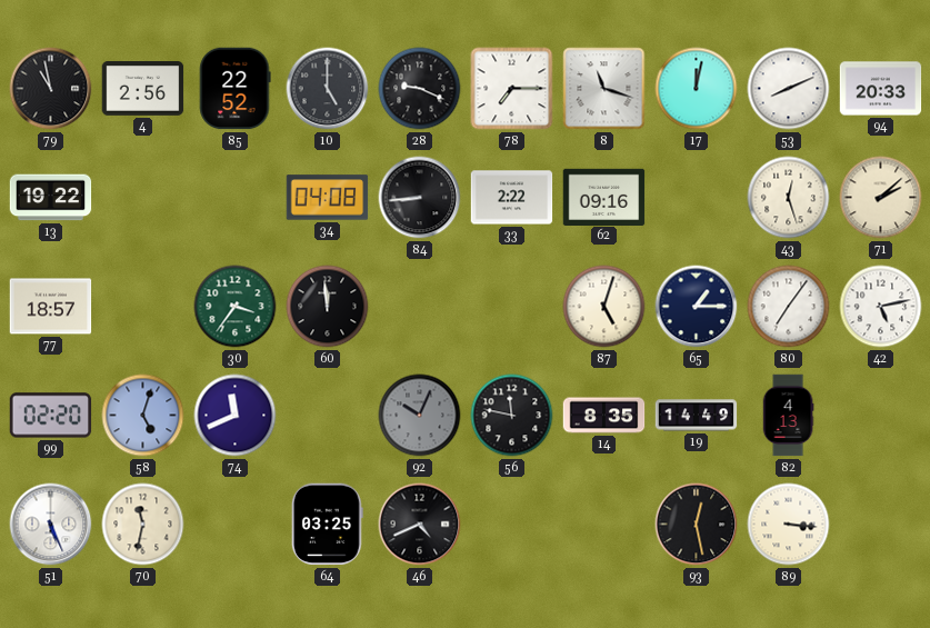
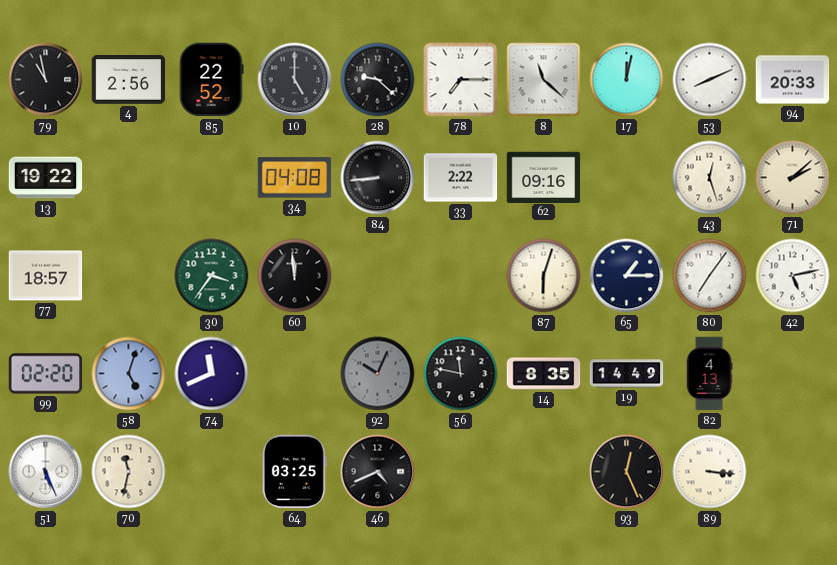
28: 9:19 -> 9:22 (378, 80)
8: 11:18 -> 11:22 (544, 80)
87: 5:03 -> 6:03 (544, 276)
93: 12:28 -> 12:26 (627, 472)
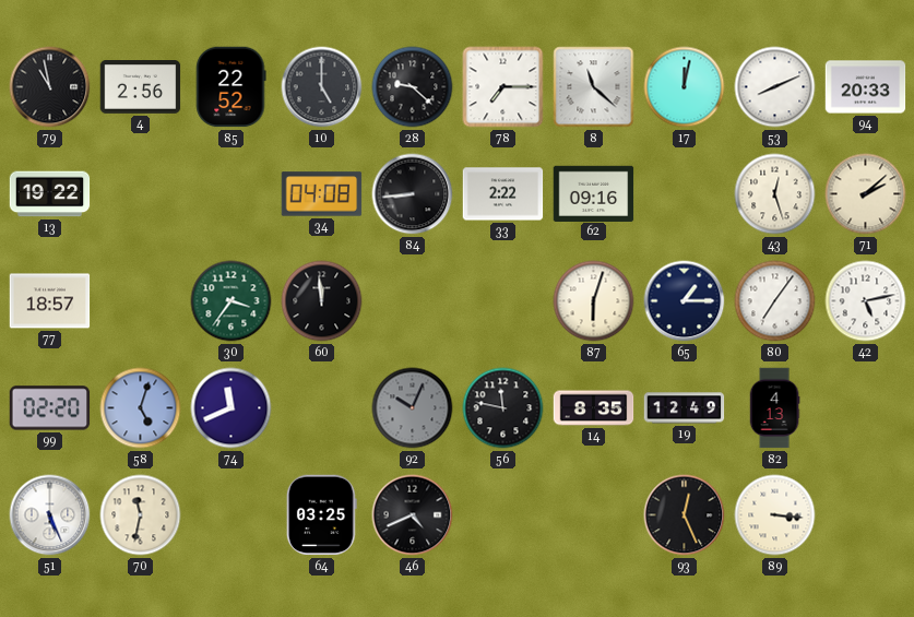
19: 14:49 -> 12:49 (685, 408)
